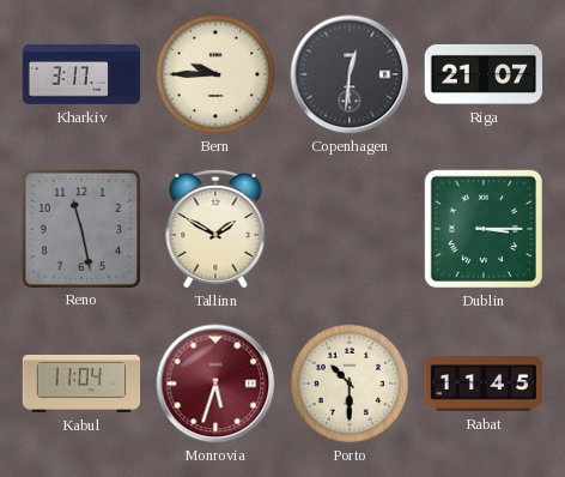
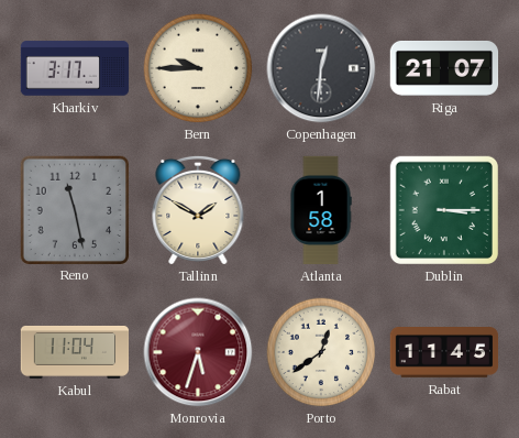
Atlanta: none -> 1:58 (321, 210)
Porto: 10:30 -> 12:39 (321, 352)
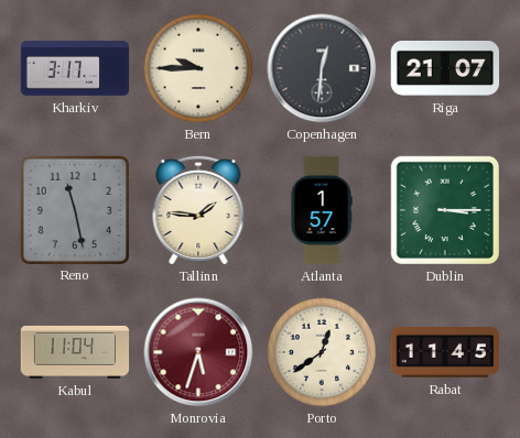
Tallinn: 1:50 -> 1:46 (198, 210)
Atlanta: 1:58 -> 1:57 (322, 210)
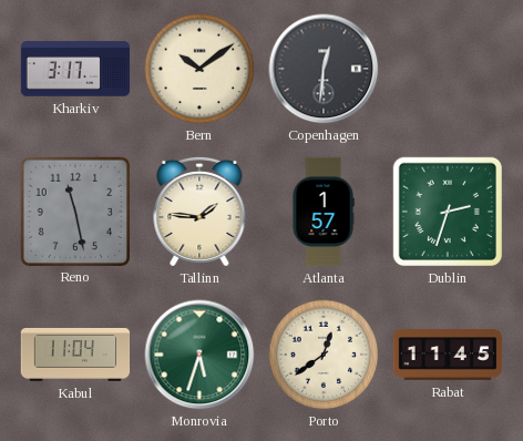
Bern: 9:45 -> 10:09 (199, 69)
Riga: 21:07 -> none (445, 68)
Dublin: 3:15 -> 2:33 (447, 211)
Monrovia dial: burgundy -> green (199, 355)
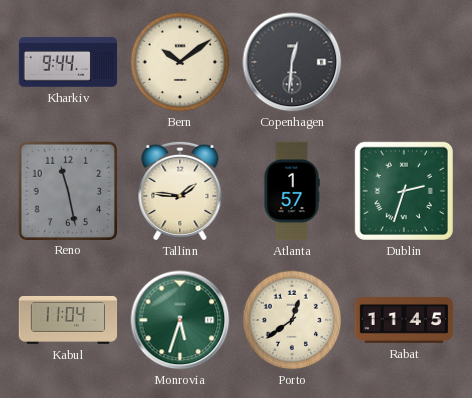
Kharkiv: 3:17 -> 9:44 (68, 62)
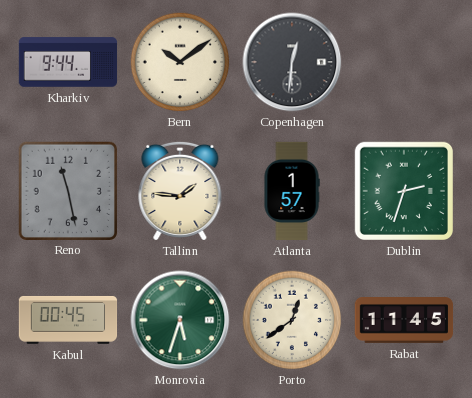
Kabul: 11:04 -> 00:45 (68, 320)
